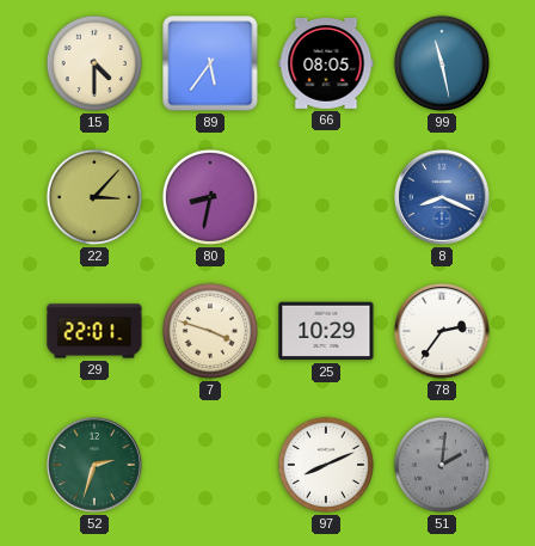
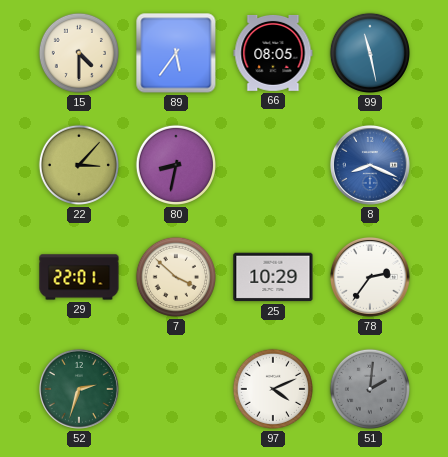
7: 3:48 -> 3:52 (176, 277)
97: 8:11 -> 4:11 (273, 389)
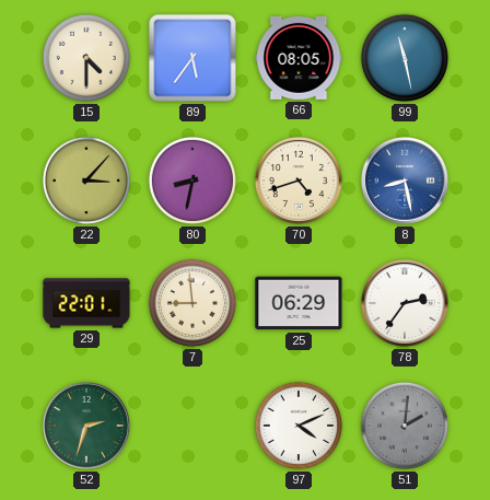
70: none -> 4:42 (299, 181)
8: 8:19 -> 8:28 (405, 181)
7: 3:52 -> 8:59 (192, 303)
25: 10:29 -> 06:29 (299, 303)
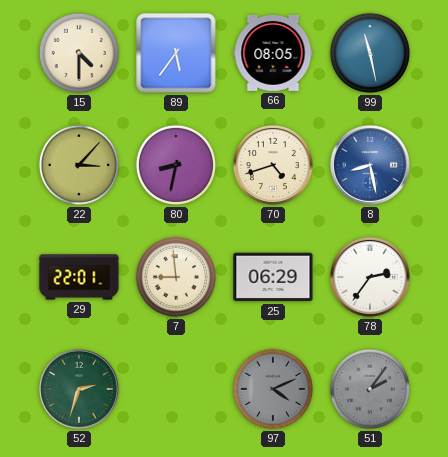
97 dial: white -> grey (273, 389)
51: 2:01 -> 2:06 (370, 389)
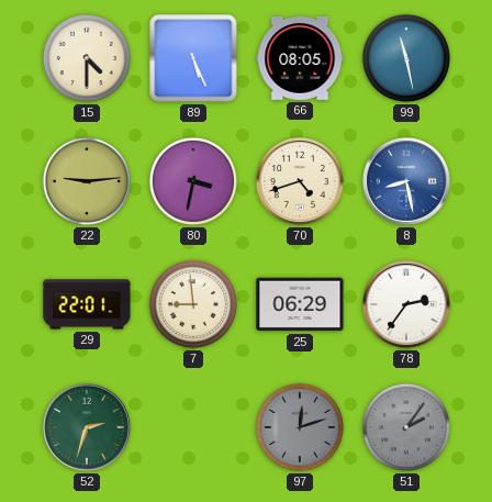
89: 5:36 -> 5:26 (193, 58)
22: 3:07 -> 9:14 (87, 181)
80: 8:32 -> 3:32 (193, 181)
97: 4:11 -> 12:12 (300, 427)
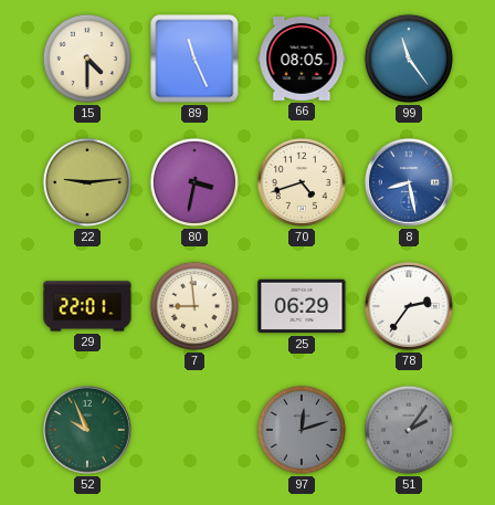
89: 5:26 -> 11:26 (194, 59)
99: 11:28 -> 11:24 (409, 59)
52: 2:33 -> 9:56 (87, 430)
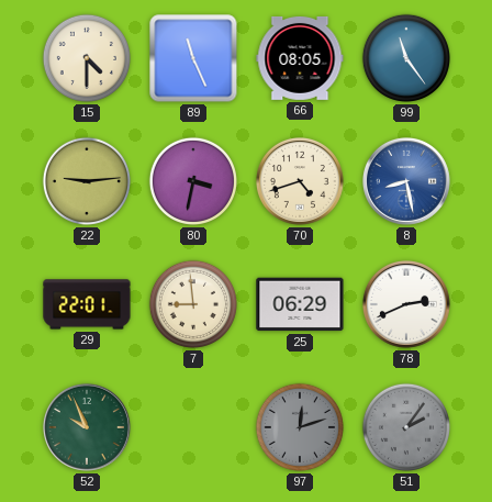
78: 2:36 -> 2:41 (406, 304)
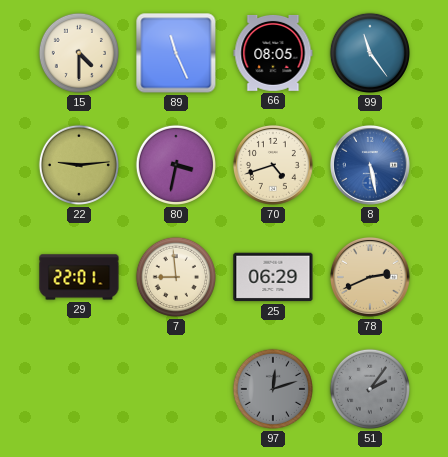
8: 8:28 -> 5:28 (370, 165)
78 dial: white -> champagne (370, 277)
52: 9:56 -> none (87, 427)
